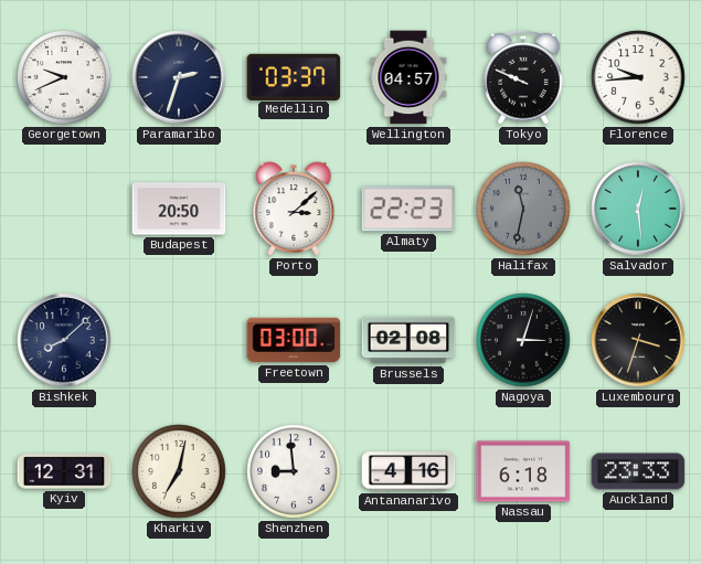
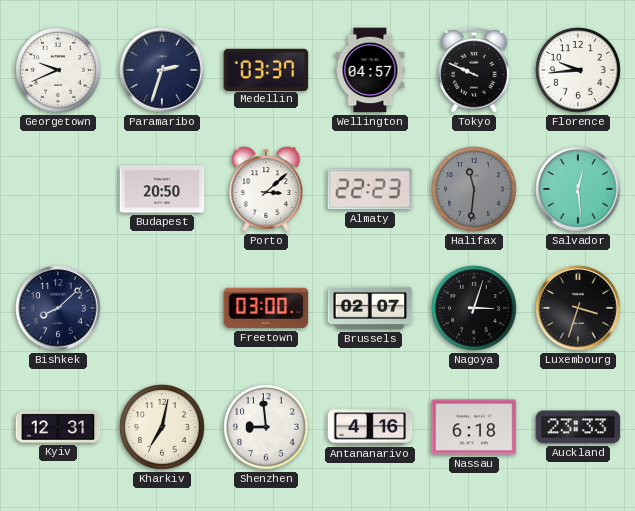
Halifax: 11:32 -> 11:31 (474, 189)
Brussels: 02:08 -> 02:07 (370, 308)
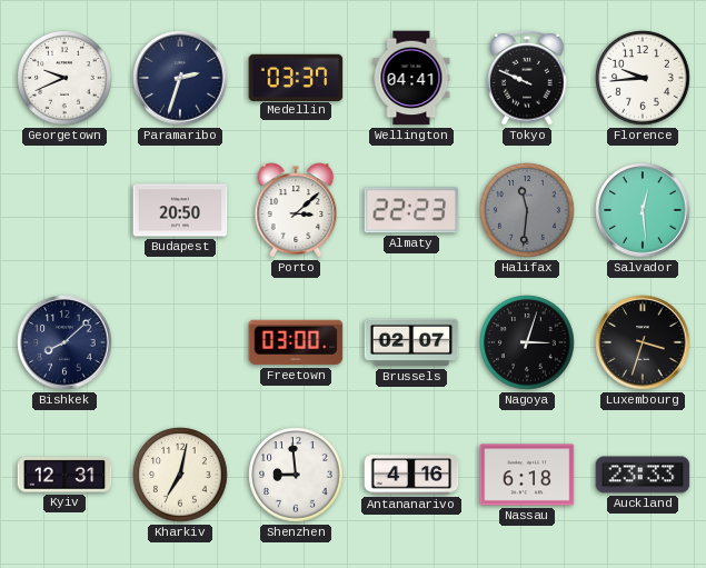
Wellington: 04:57 -> 04:41 (411, 78)
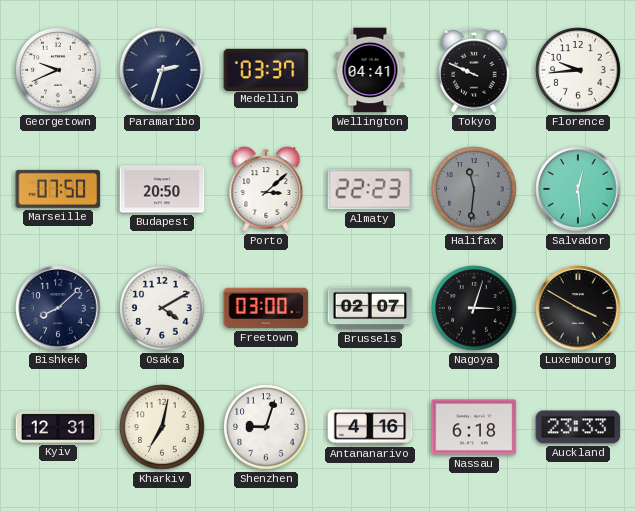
Marseille: none -> 07:50 (58, 189)
Osaka: none -> 4:10 (162, 308)
Luxembourg: 3:33 -> 3:50 (578, 308)
Shenzhen: 8:59 -> 9:03 (266, 427)
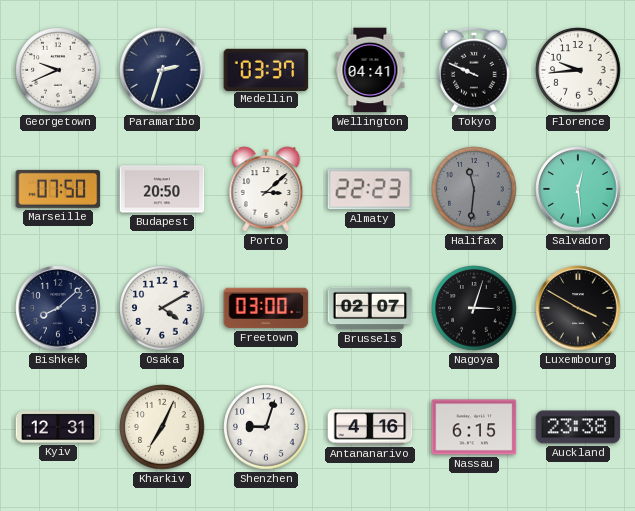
Kharkiv: 7:02 -> 7:04 (162, 427)
Nassau: 6:18 -> 6:15 (474, 427)
Auckland: 23:33 -> 23:38 (578, 427)
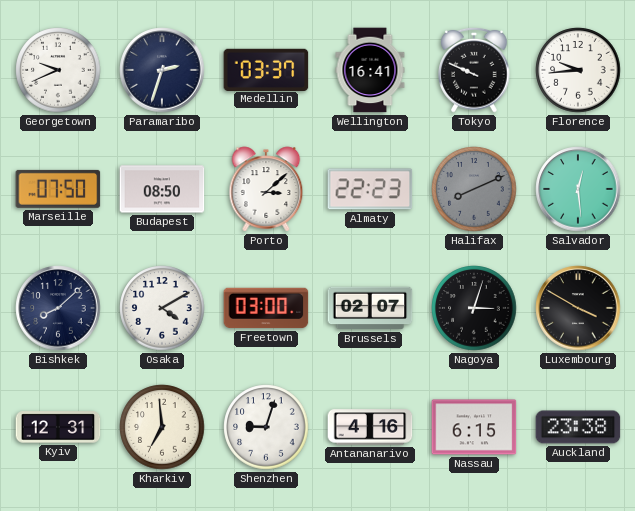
Wellington: 04:41 -> 16:41 (370, 70)
Budapest: 20:50 -> 08:50 (162, 189)
Halifax: 11:31 -> 8:11 (474, 189)
Kharkiv: 7:04 -> 6:59 (162, 427)
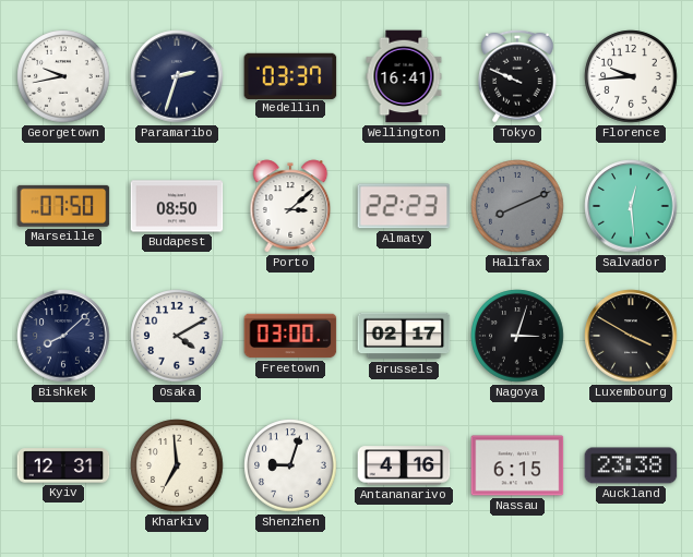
Georgetown: 9:41 -> 9:43 (63, 76)
Brussels: 02:07 -> 02:17 (404, 336)
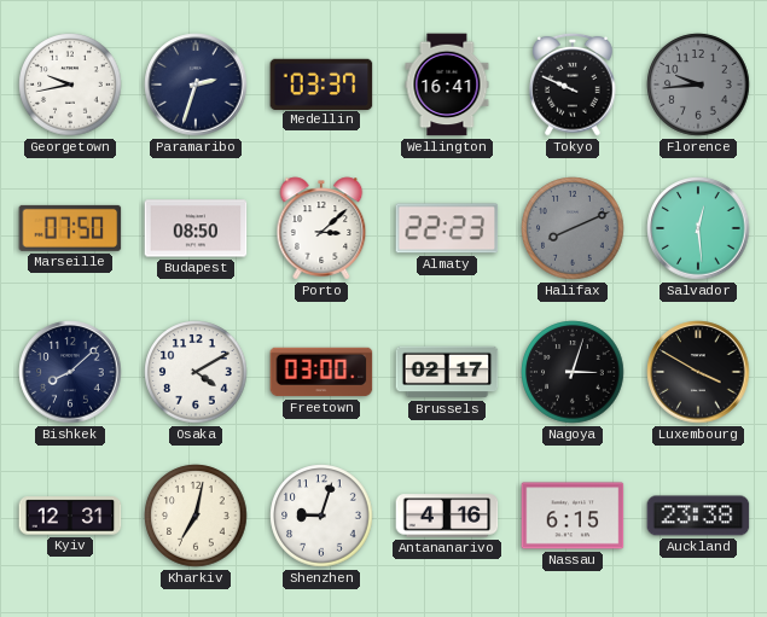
Florence dial: white -> grey (698, 85)
Kharkiv: 6:59 -> 7:02 (196, 516)
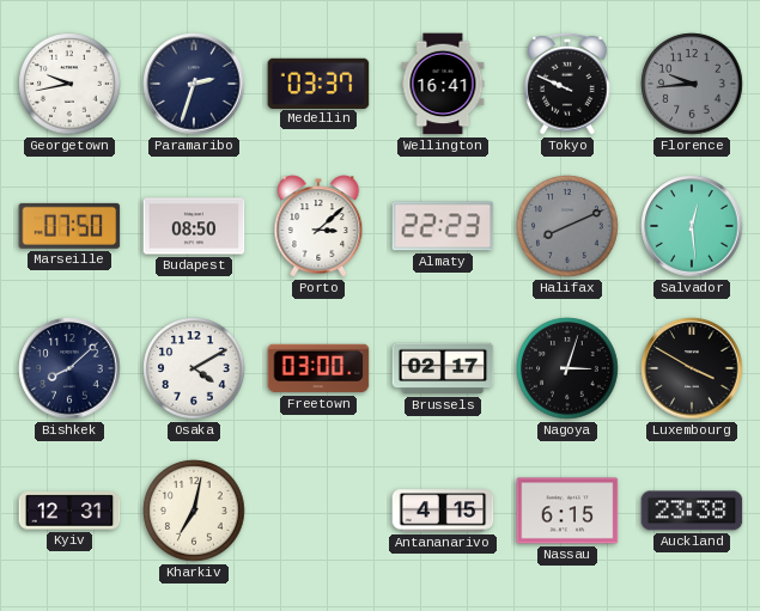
Shenzhen: 9:03 -> none (321, 516)
Antananarivo: 4:16 -> 4:15 (443, 511)
